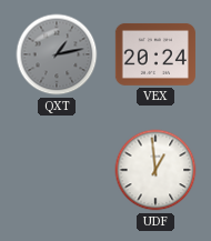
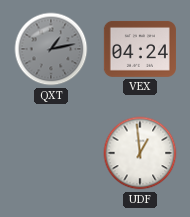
VEX: 20:24 -> 04:24 (140, 49)
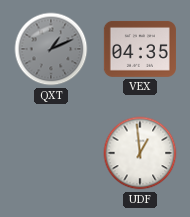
QXT: 1:13 -> 1:11 (51, 49)
VEX: 04:24 -> 04:35 (140, 49)
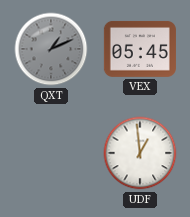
VEX: 04:35 -> 05:45 (140, 49)
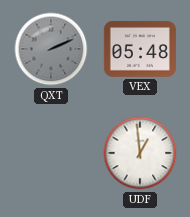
QXT: 1:11 -> 2:11 (51, 49)
VEX: 05:45 -> 05:48 (140, 49)
